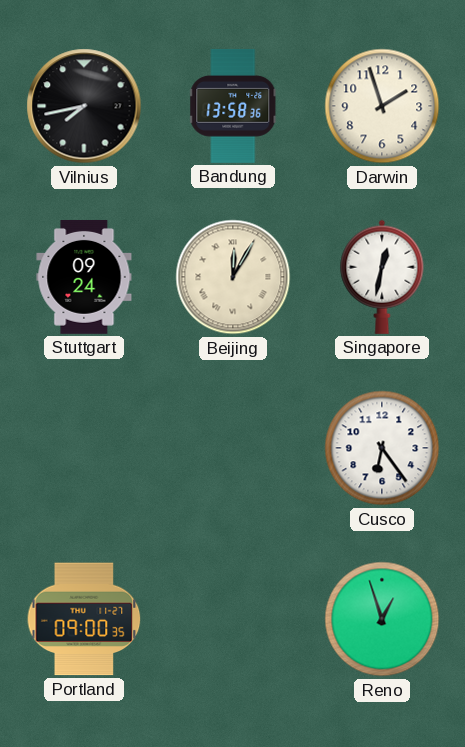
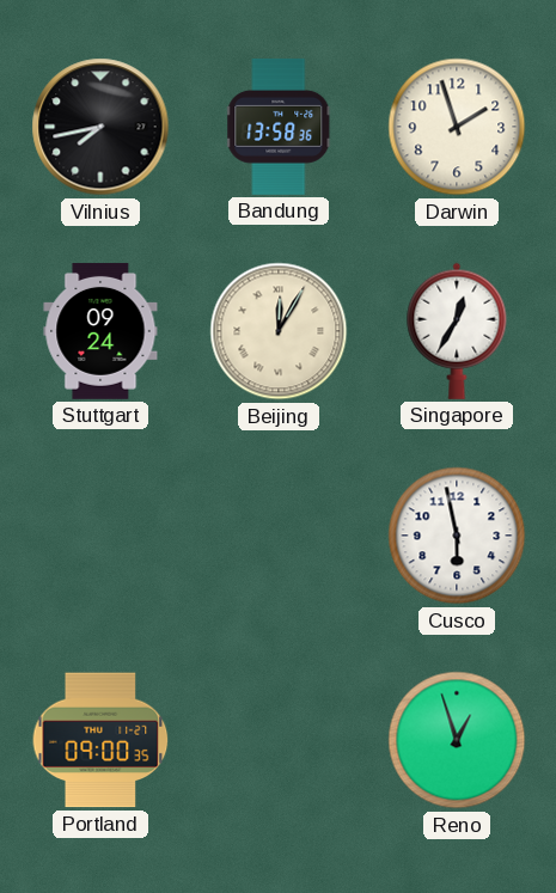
Singapore: 12:32 -> 12:35 (457, 331)
Cusco: 6:24 -> 5:58 (457, 536)
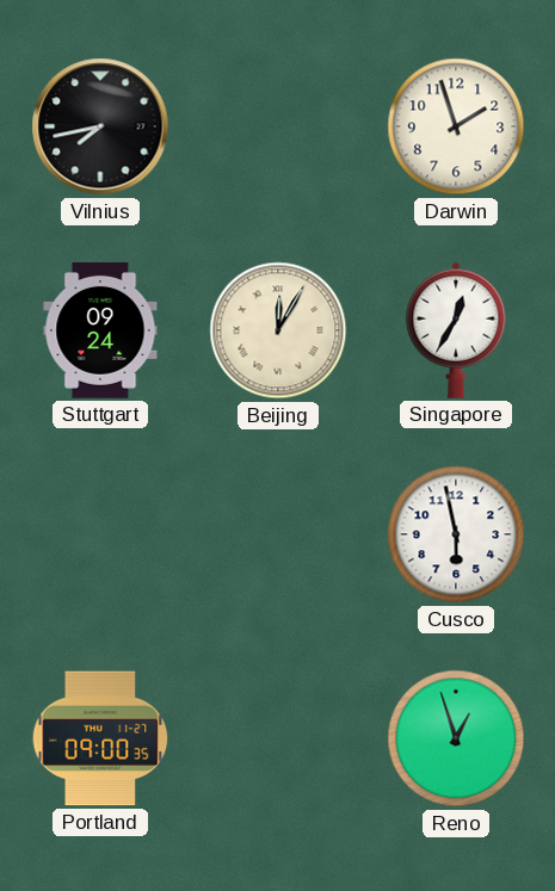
Bandung: 13:58 -> none (280, 127)
